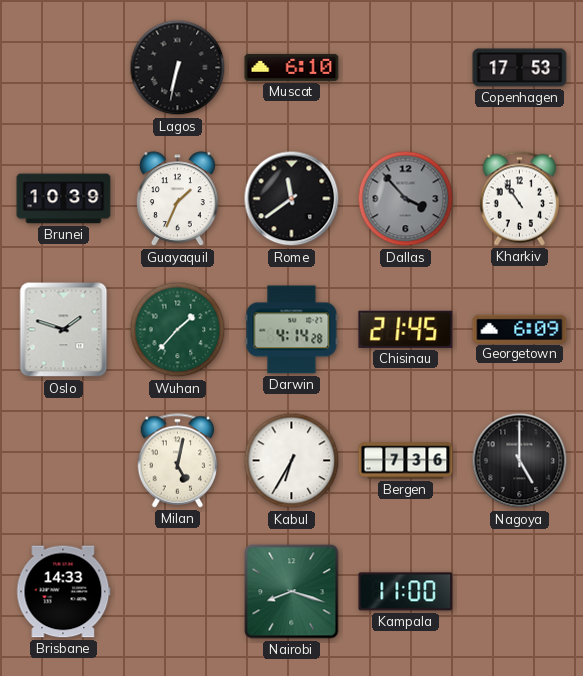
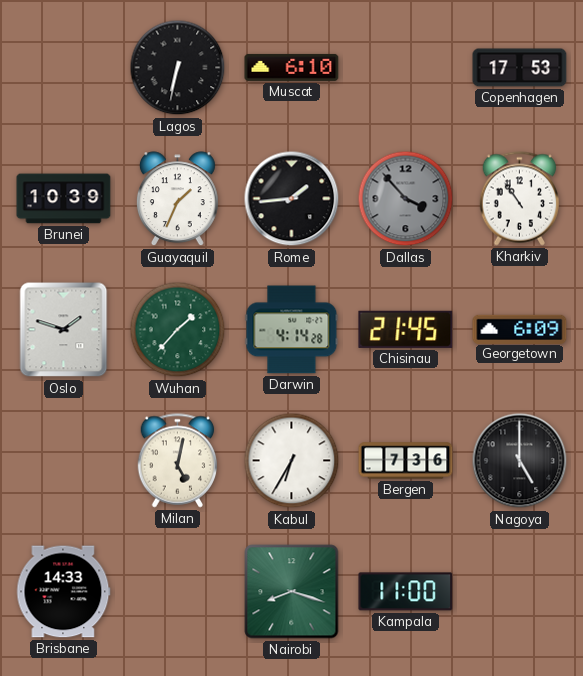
Rome: 11:39 -> 1:44 (292, 199)
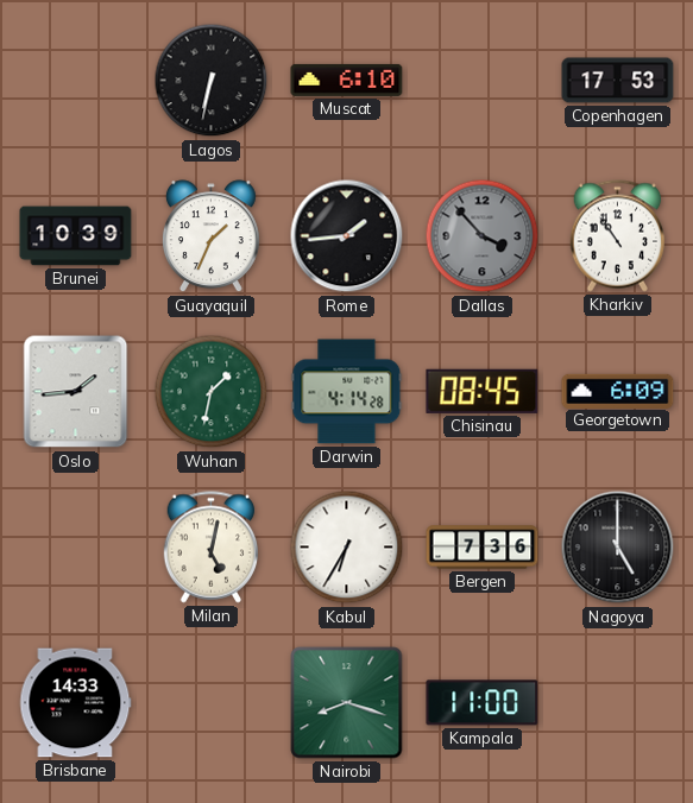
Oslo: 1:48 -> 1:44 (76, 392)
Wuhan: 1:37 -> 1:32 (212, 392)
Chisinau: 21:45 -> 08:45 (483, 391)
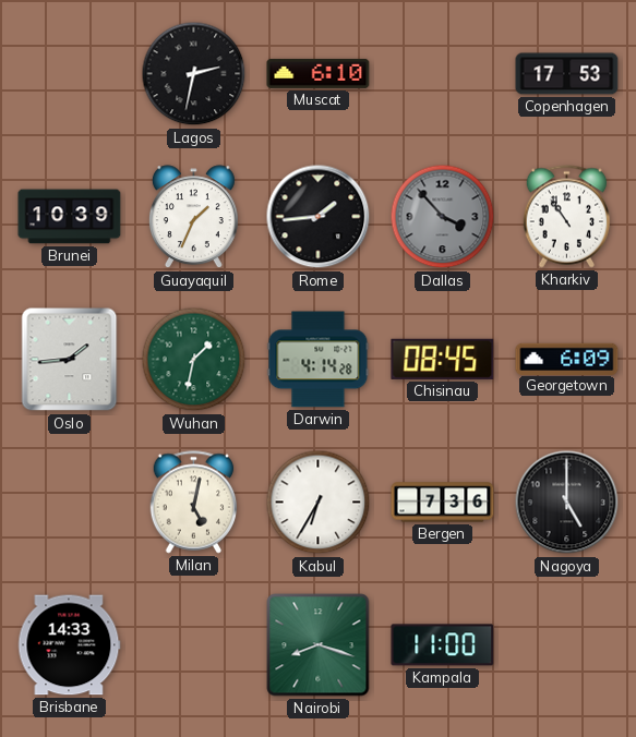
Lagos: 6:32 -> 2:32 (194, 74)
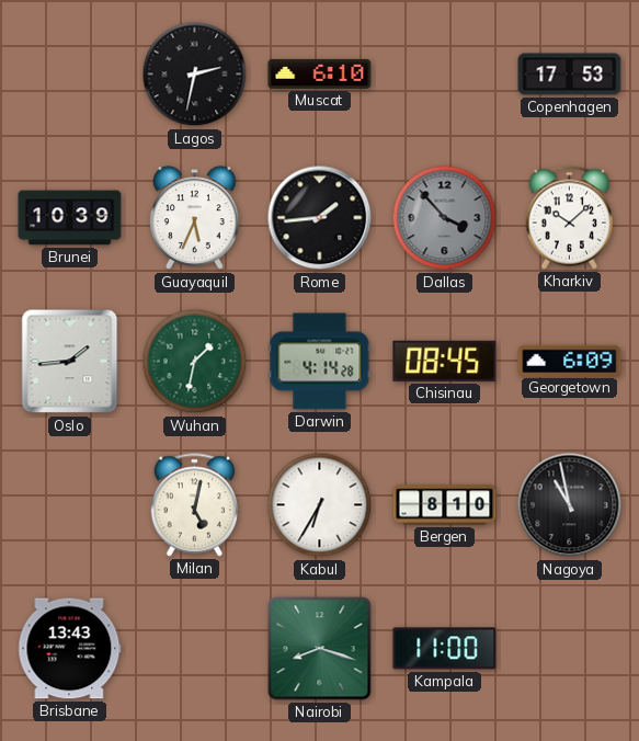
Guayaquil: 1:34 -> 5:34 (194, 218)
Kharkiv: 10:54 -> 10:08 (570, 218)
Bergen: 7:36 -> 8:10 (445, 505)
Nagoya: 5:00 -> 10:58 (570, 505)
Brisbane: 14:33 -> 13:43 (70, 649)
